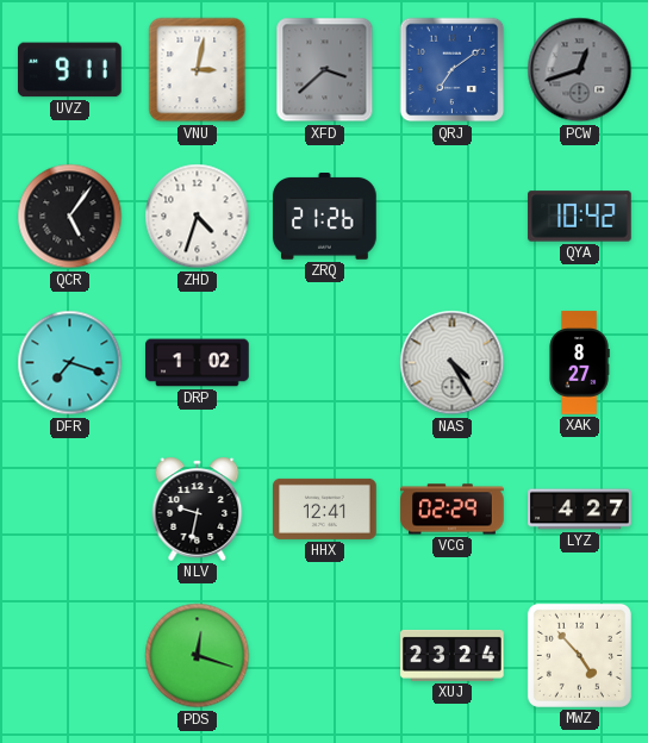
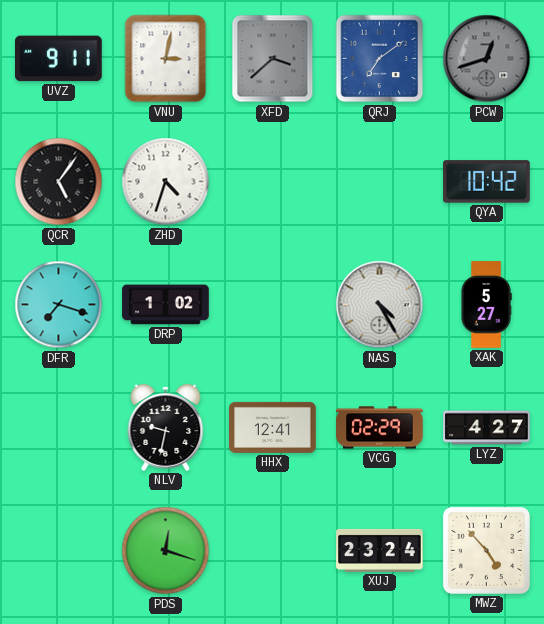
ZRQ: 21:26 -> none (325, 217)
XAK: 8:27 -> 5:27 (486, 305)
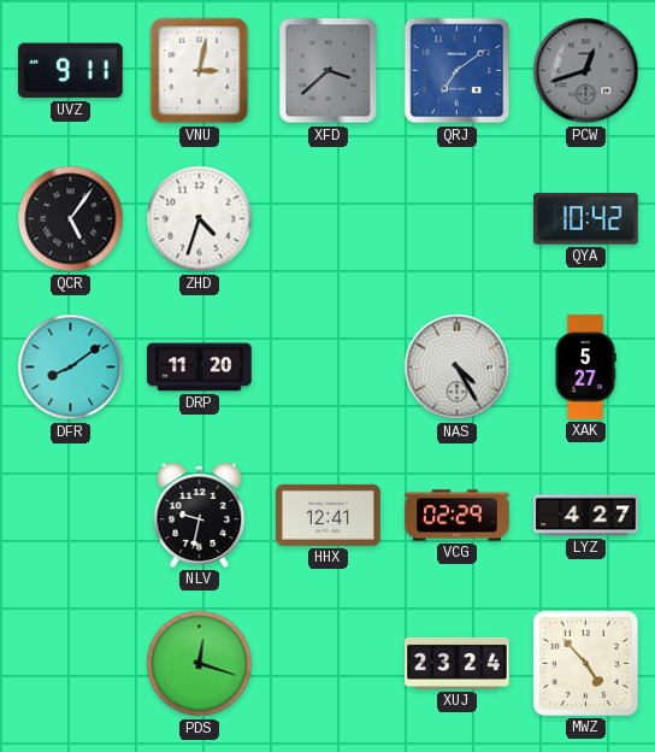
DFR: 7:18 -> 8:09 (71, 368)
DRP: 1:02 -> 11:20 (200, 368)
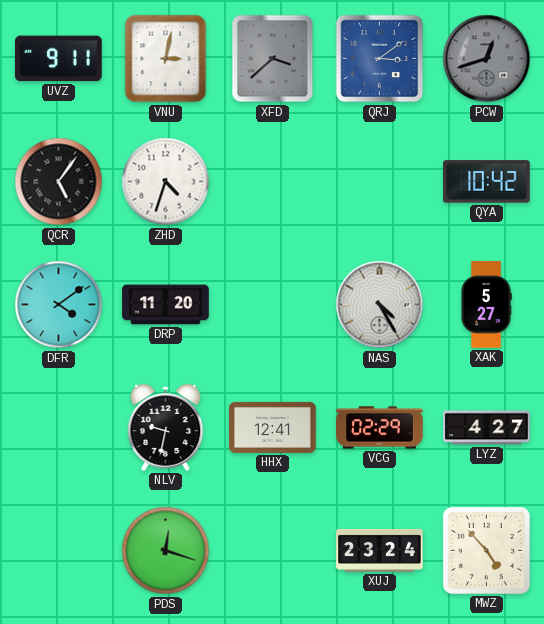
QRJ: 7:09 -> 3:09 (380, 59)
DFR: 8:09 -> 4:09 (59, 305)
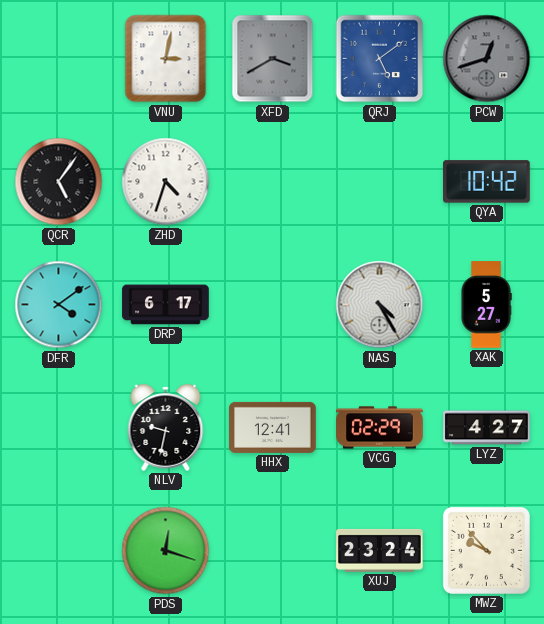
UVZ: 9:11 -> none (59, 59)
XFD: 3:38 -> 3:40 (273, 59)
QRJ: 3:09 -> 5:09 (380, 59)
DRP: 11:20 -> 6:17 (166, 305)
MWZ: 4:53 -> 9:53 (486, 550)
